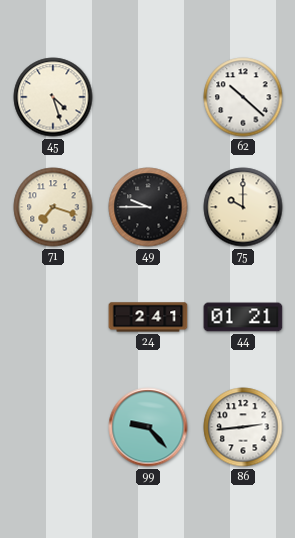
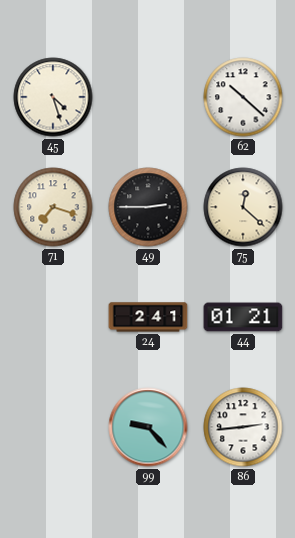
49: 9:45 -> 2:45 (148, 207)
75: 10:00 -> 12:22 (243, 207)
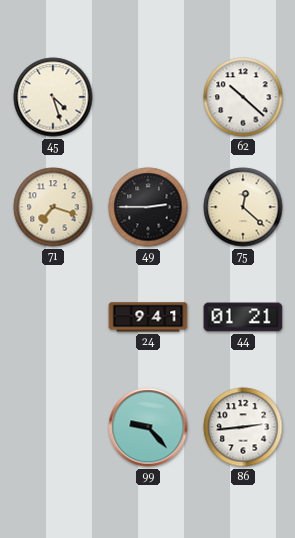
24: 2:41 -> 9:41 (148, 317)
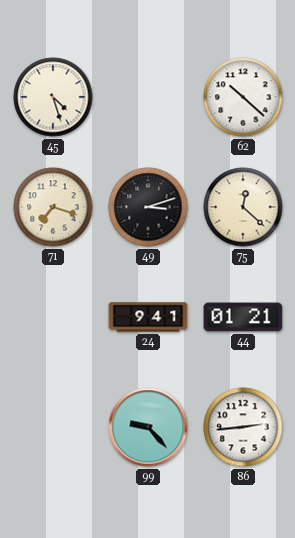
49: 2:45 -> 3:12 (148, 207)
